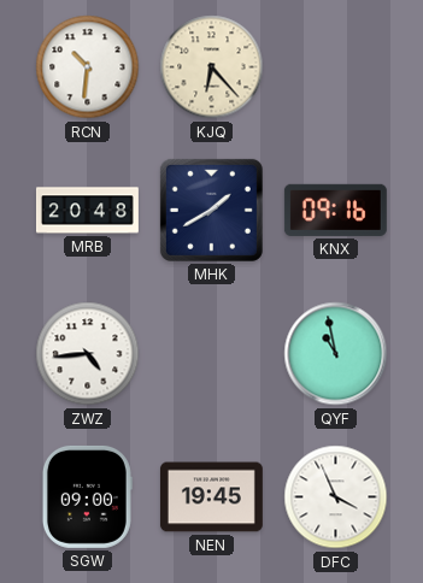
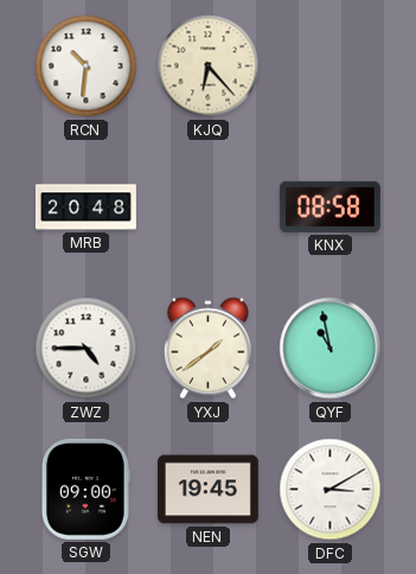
MHK: 1:40 -> none (211, 210)
KNX: 09:16 -> 08:58 (329, 206)
ZWZ: 4:44 -> 4:45 (87, 349)
YXJ: none -> 1:39 (207, 349)
DFC: 3:56 -> 3:10 (331, 490)
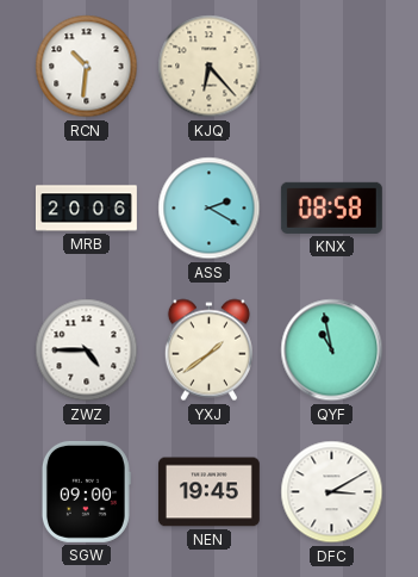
MRB: 20:48 -> 20:06 (86, 209)
ASS: none -> 2:20 (210, 209)
